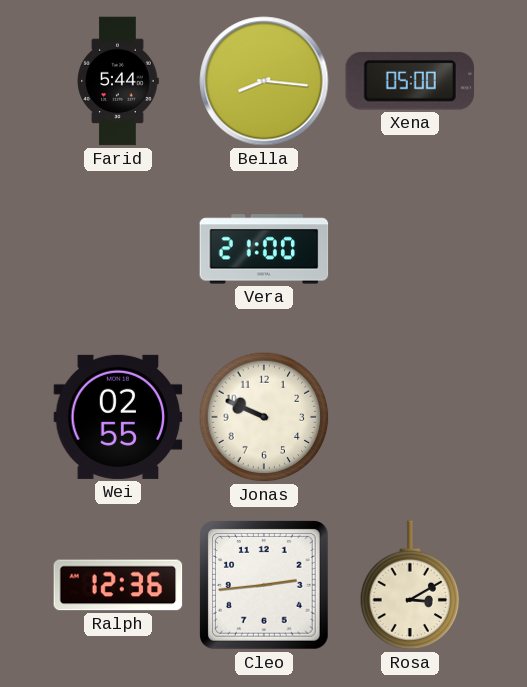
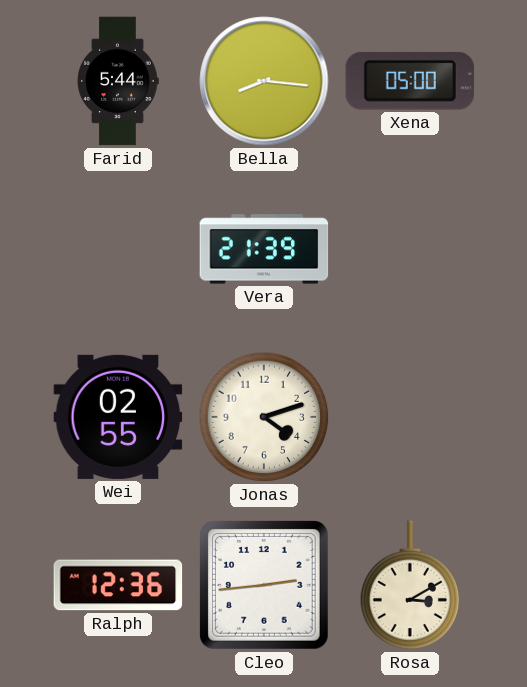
Vera: 21:00 -> 21:39 (264, 249)
Jonas: 9:49 -> 4:12 (264, 417)
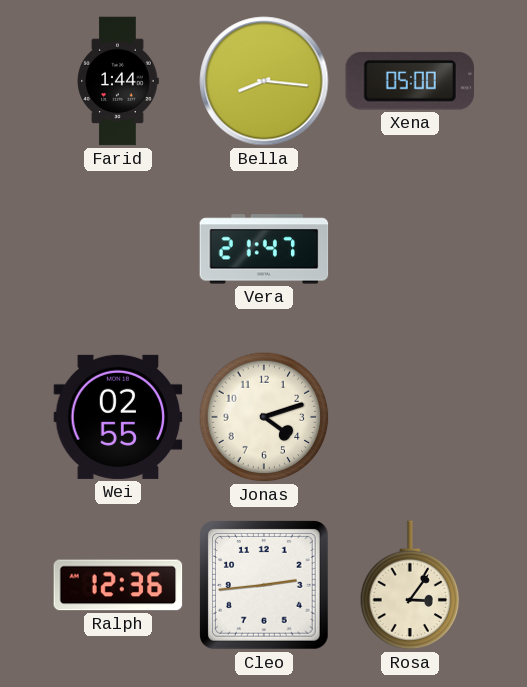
Farid: 5:44 -> 1:44 (118, 81)
Vera: 21:39 -> 21:47 (264, 249)
Rosa: 3:10 -> 3:06 (410, 586)
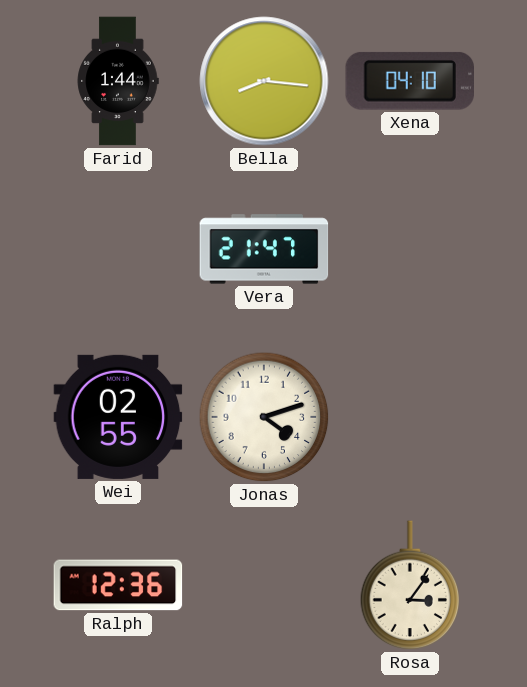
Xena: 05:00 -> 04:10 (409, 81)
Cleo: 2:44 -> none (264, 585)
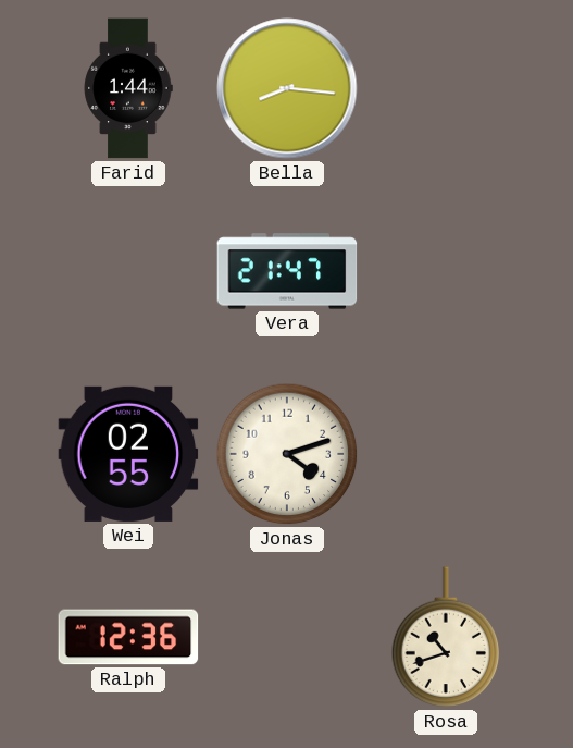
Xena: 04:10 -> none (409, 81)
Rosa: 3:06 -> 10:42 (446, 638)
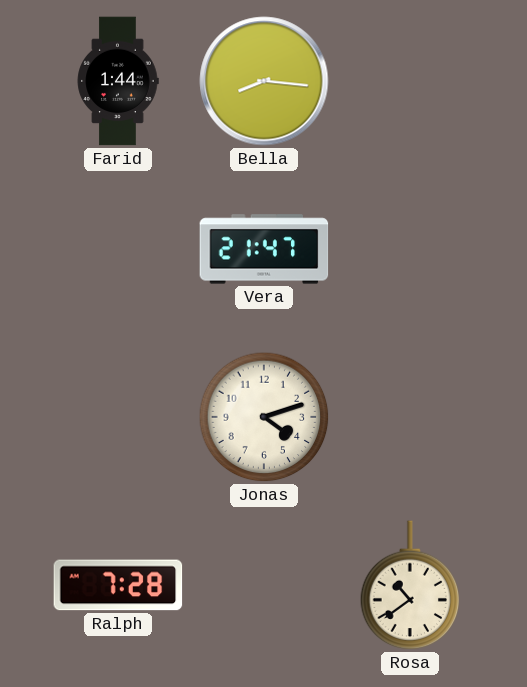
Wei: 02:55 -> none (128, 454)
Ralph: 12:36 -> 7:28 (118, 585)
Rosa: 10:42 -> 10:39 (410, 586)
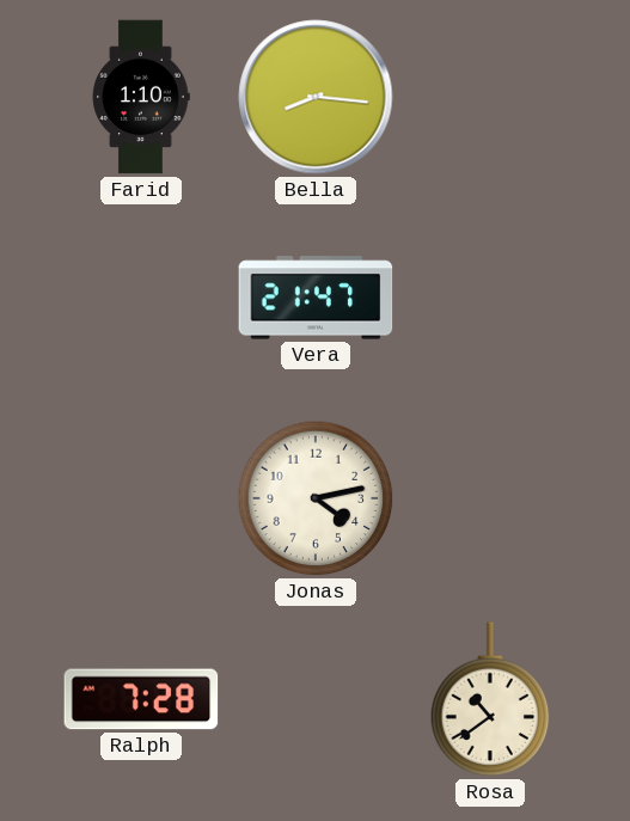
Farid: 1:44 -> 1:10 (141, 97)
Jonas: 4:12 -> 4:13 (316, 498)
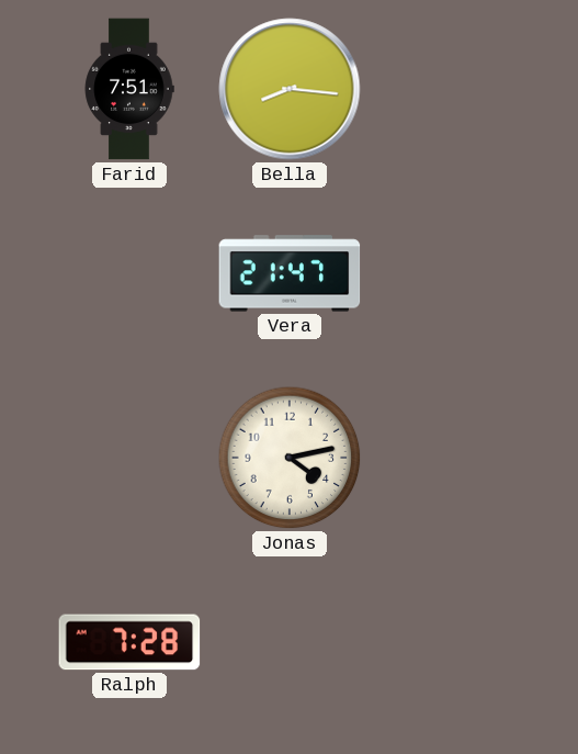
Farid: 1:10 -> 7:51 (129, 89)
Rosa: 10:39 -> none (490, 700)
